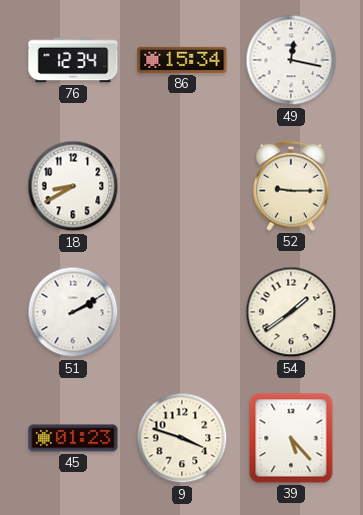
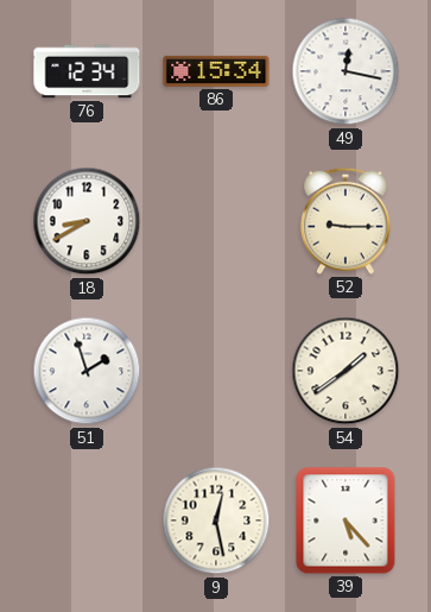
51: 2:10 -> 1:57 (87, 371)
45: 01:23 -> none (73, 438)
9: 3:48 -> 12:28 (216, 520)
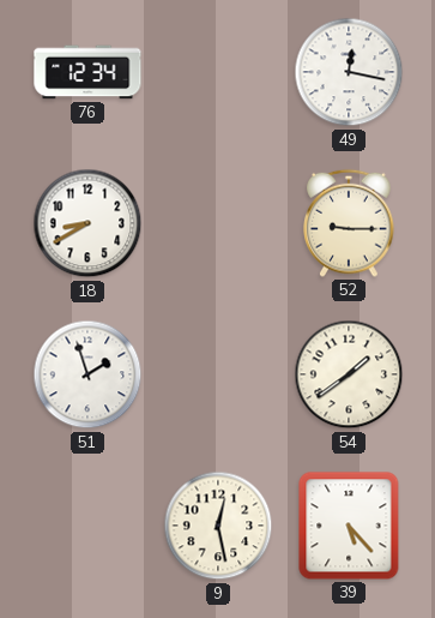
86: 15:34 -> none (216, 71)
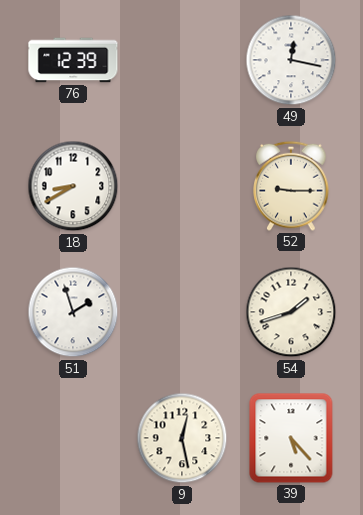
76: 12:34 -> 12:39 (73, 60)
54: 1:39 -> 1:42 (291, 312)
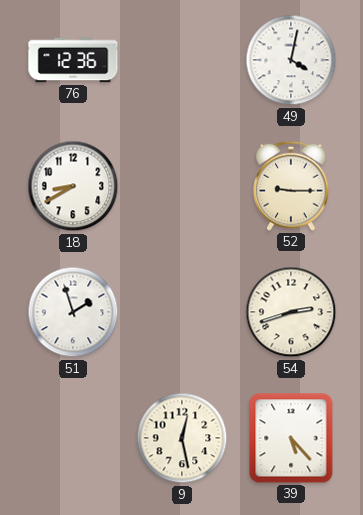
76: 12:39 -> 12:36 (73, 60)
49: 12:17 -> 4:02 (291, 60)
54: 1:42 -> 2:42 (291, 312)
